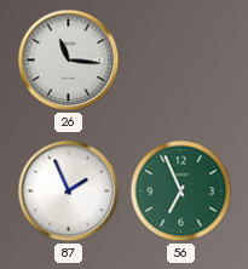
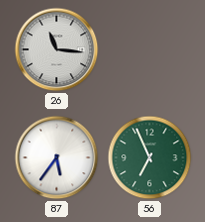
87: 1:56 -> 5:36 (57, 158)
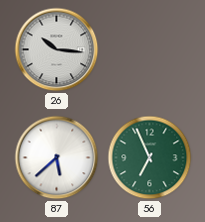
26: 11:16 -> 10:16 (57, 50)
87: 5:36 -> 5:38 (57, 158)
